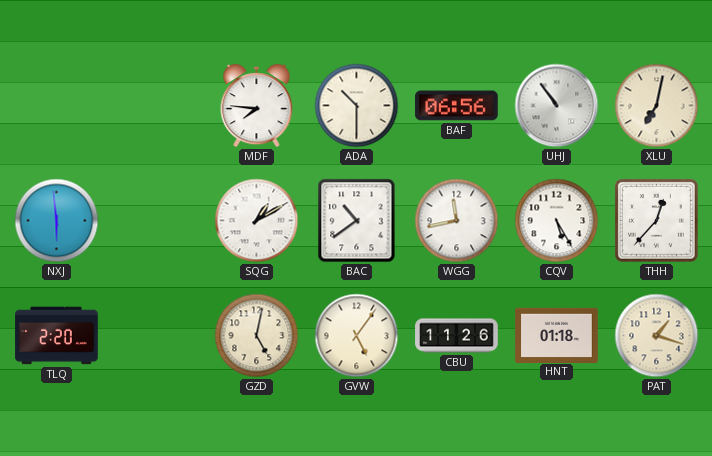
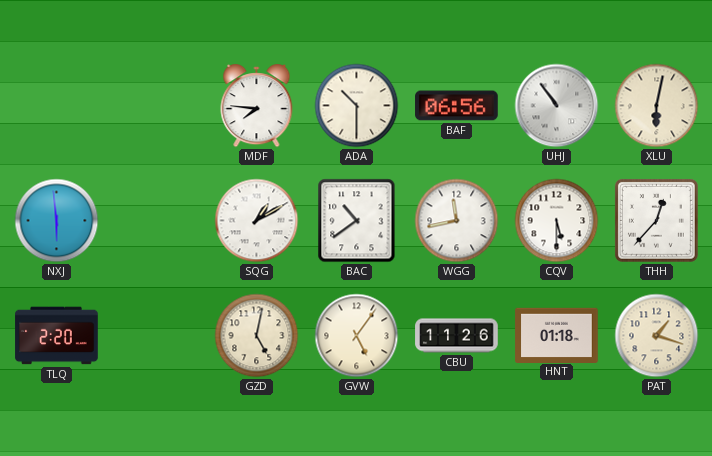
XLU: 7:02 -> 6:02 (657, 106)
CQV: 5:25 -> 5:30 (557, 221)
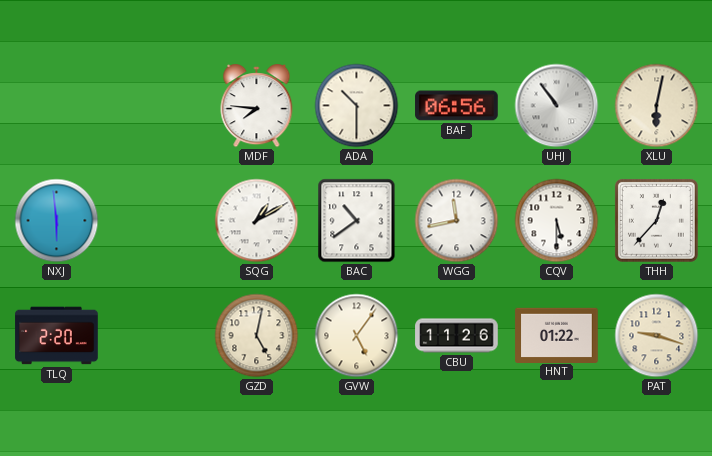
HNT: 01:18 -> 01:22 (557, 335)
PAT: 1:18 -> 9:18 (657, 336)
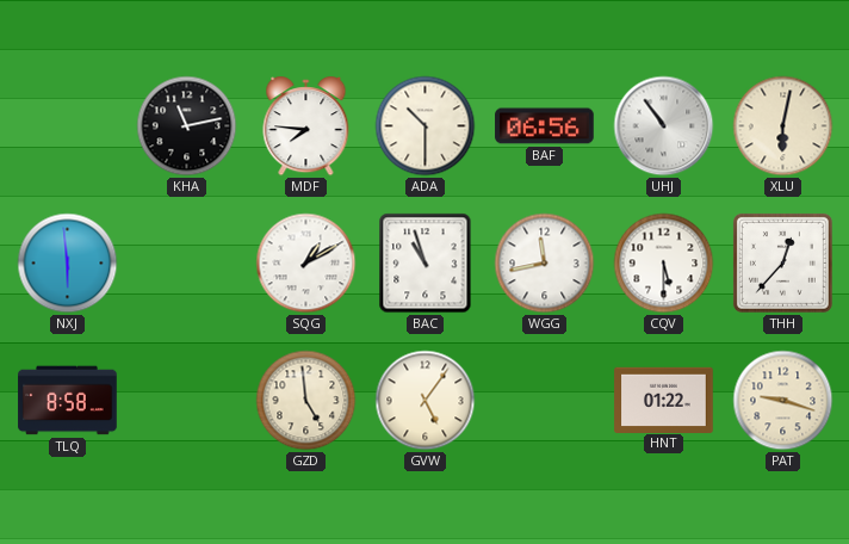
KHA: none -> 11:13 (187, 126)
BAC: 10:39 -> 10:57 (426, 264)
TLQ: 2:20 -> 8:58 (68, 401)
GZD: 5:02 -> 4:59 (306, 401)
CBU: 11:26 -> none (457, 336)
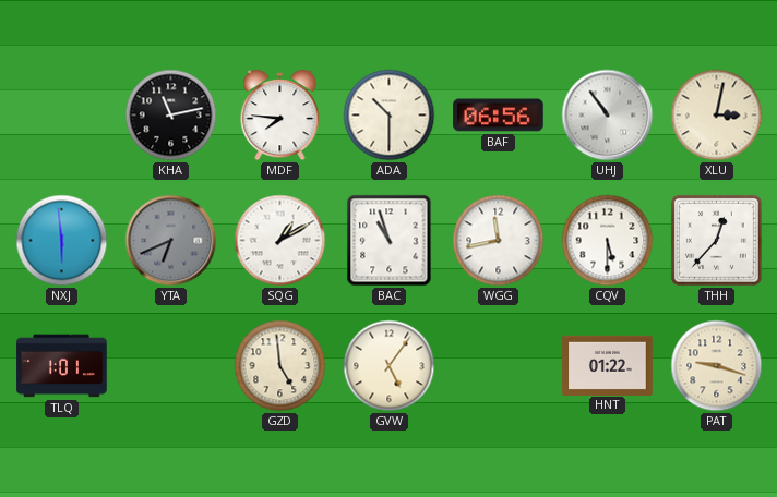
XLU: 6:02 -> 3:02 (717, 116)
YTA: none -> 6:41 (171, 241)
TLQ: 8:58 -> 1:01 (62, 366)
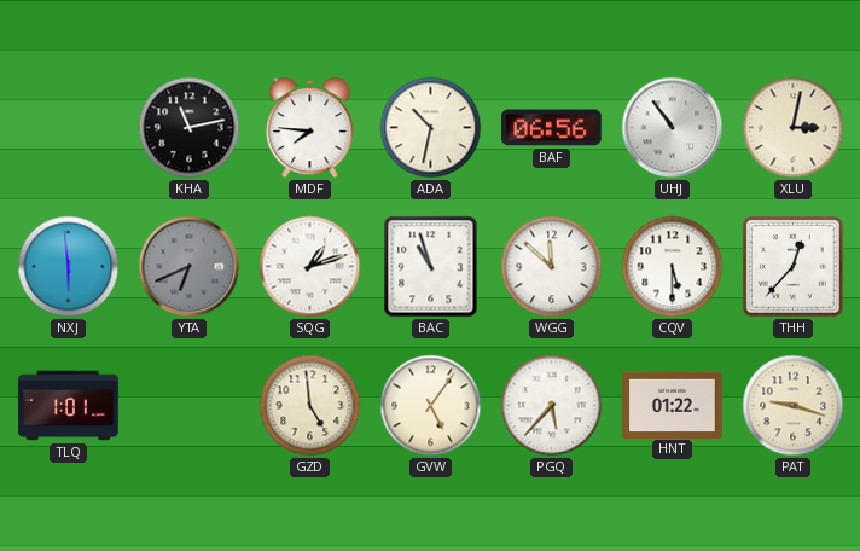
ADA: 10:30 -> 10:32 (431, 128)
SQG: 1:10 -> 1:12 (310, 267)
WGG: 11:43 -> 11:52 (552, 267)
PGQ: none -> 5:37 (552, 406)
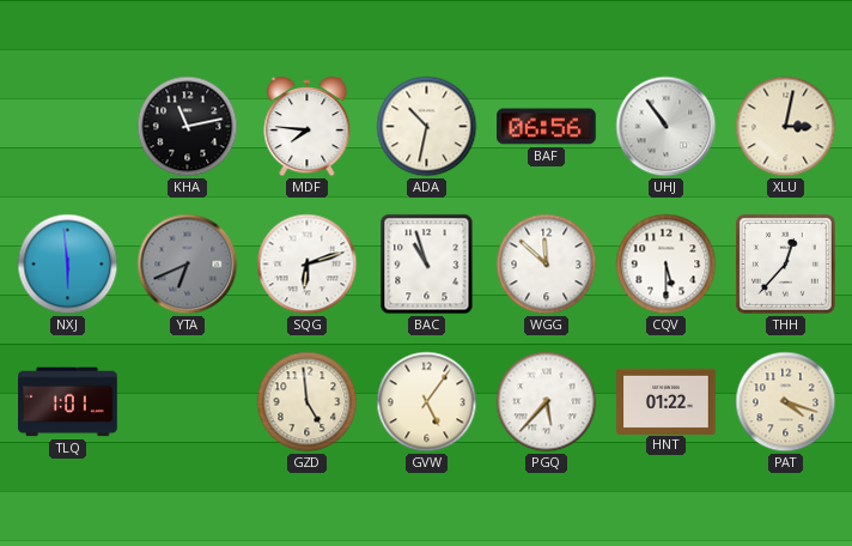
SQG: 1:12 -> 6:12 (308, 265)
PAT: 9:18 -> 4:18 (786, 402)
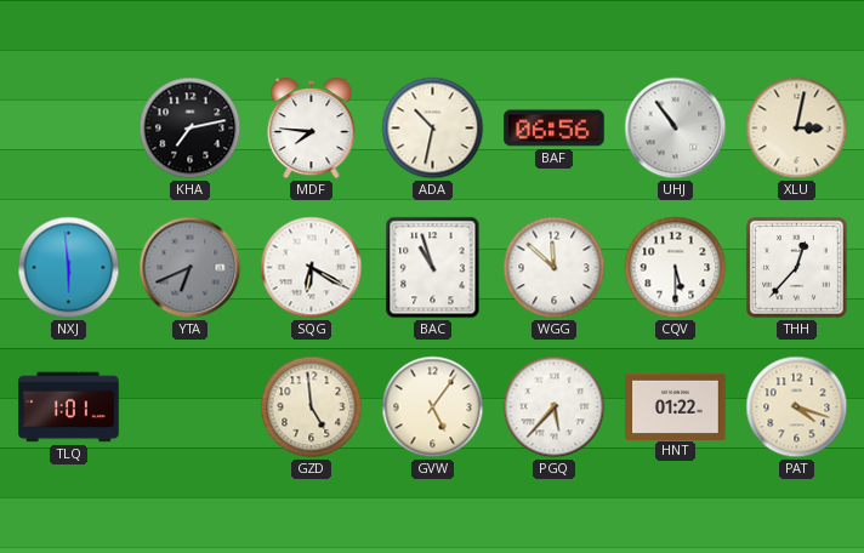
KHA: 11:13 -> 7:13 (191, 129)
SQG: 6:12 -> 6:20 (312, 268)
